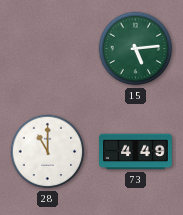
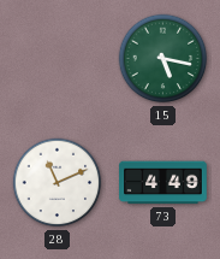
15: 5:14 -> 5:17 (163, 59)
28: 11:00 -> 11:11 (58, 183)
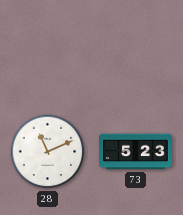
15: 5:17 -> none (163, 59)
73: 4:49 -> 5:23 (136, 152)
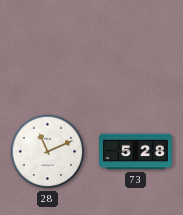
73: 5:23 -> 5:28 (136, 152)
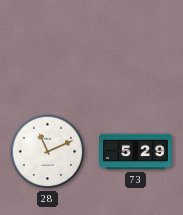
73: 5:28 -> 5:29 (136, 152)
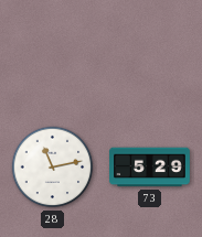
28: 11:11 -> 11:13 (53, 168)
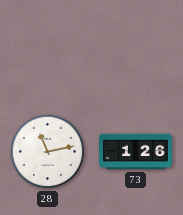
73: 5:29 -> 1:26 (136, 152)
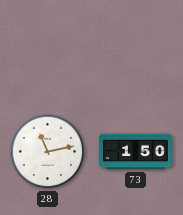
73: 1:26 -> 1:50 (136, 152)
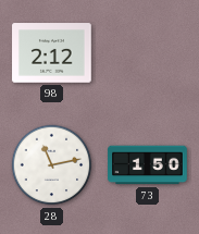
98: none -> 2:12 (52, 53)
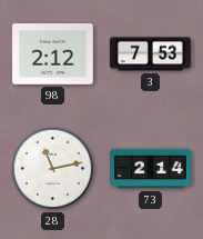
3: none -> 7:53 (151, 54)
73: 1:50 -> 2:14 (151, 169)
